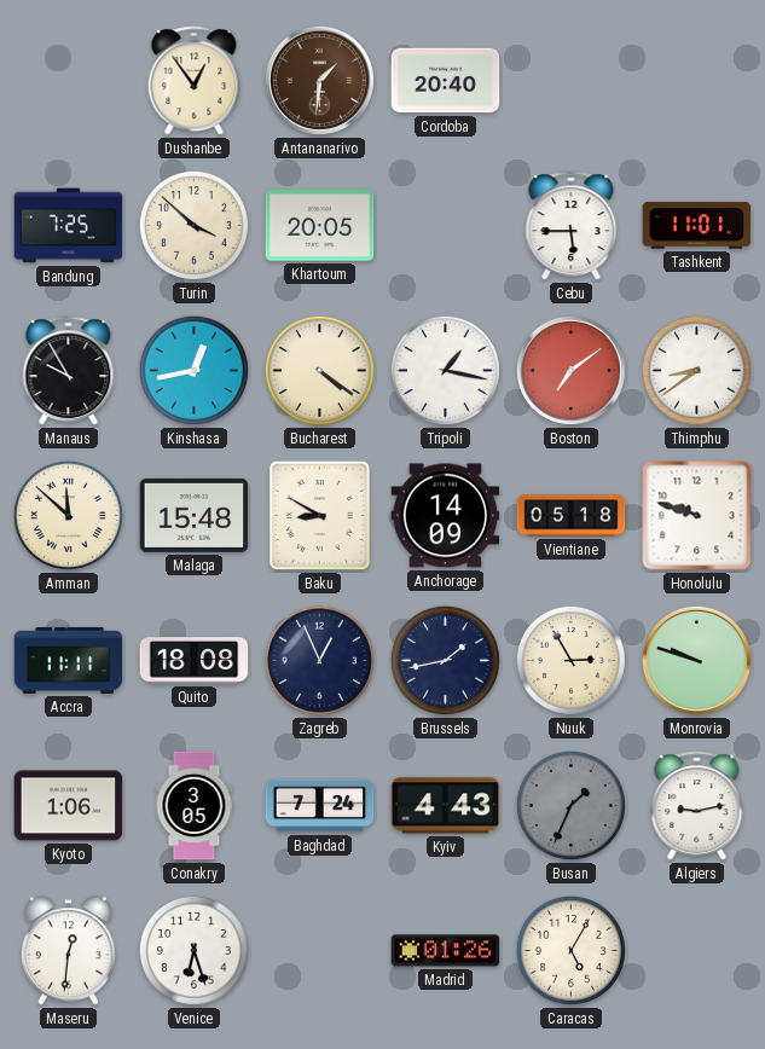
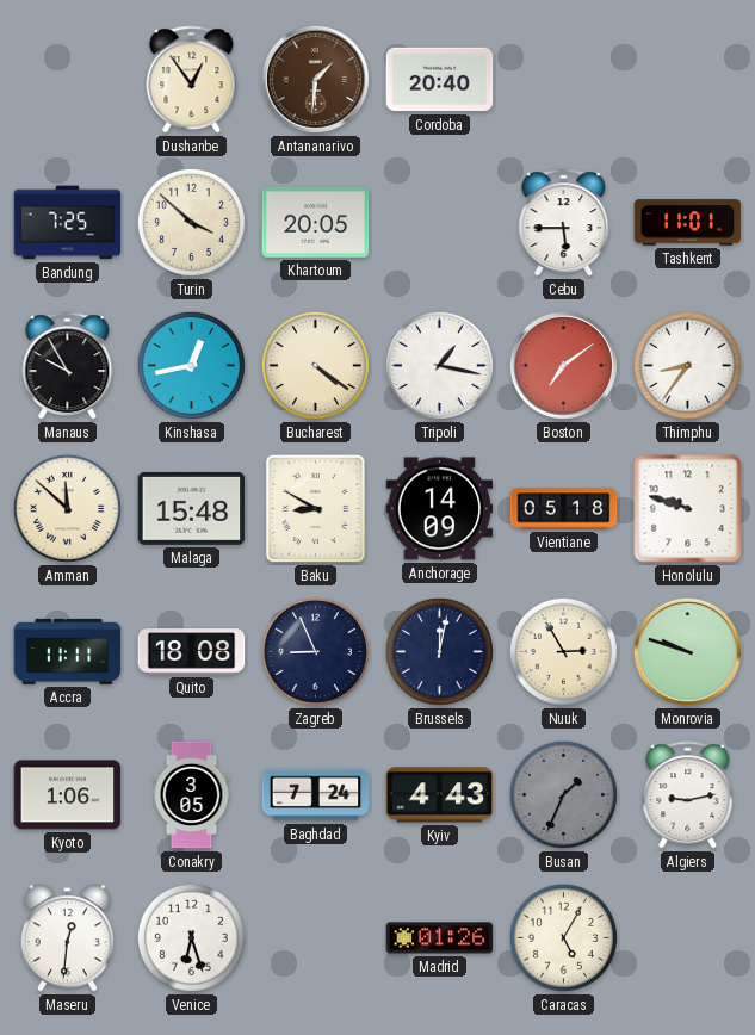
Thimphu: 8:39 -> 8:36 (687, 365)
Zagreb: 12:56 -> 8:56 (315, 651)
Brussels: 1:43 -> 12:02 (439, 651)
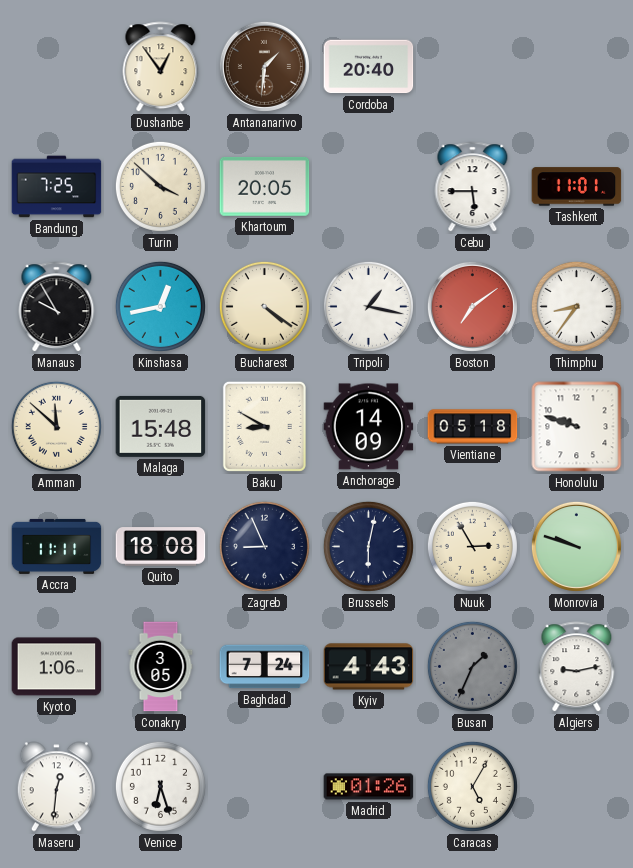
Brussels: 12:02 -> 6:02 (368, 546)
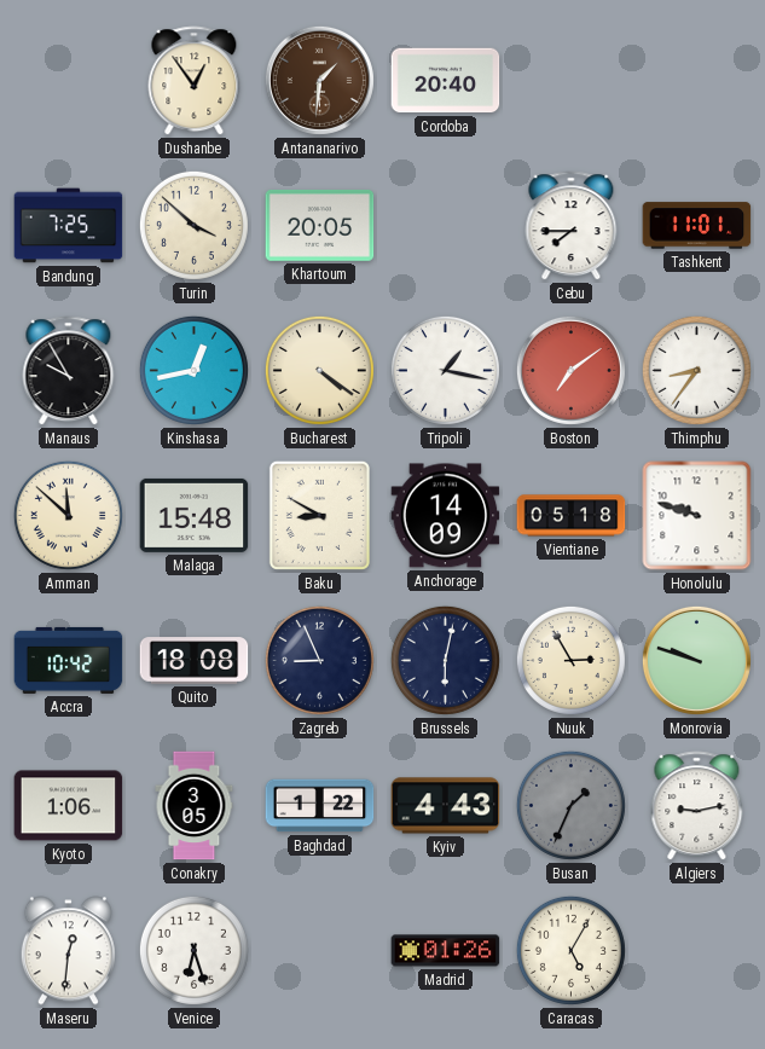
Cebu: 5:45 -> 7:45 (572, 226)
Accra: 11:11 -> 10:42 (69, 660)
Baghdad: 7:24 -> 1:22 (320, 806)
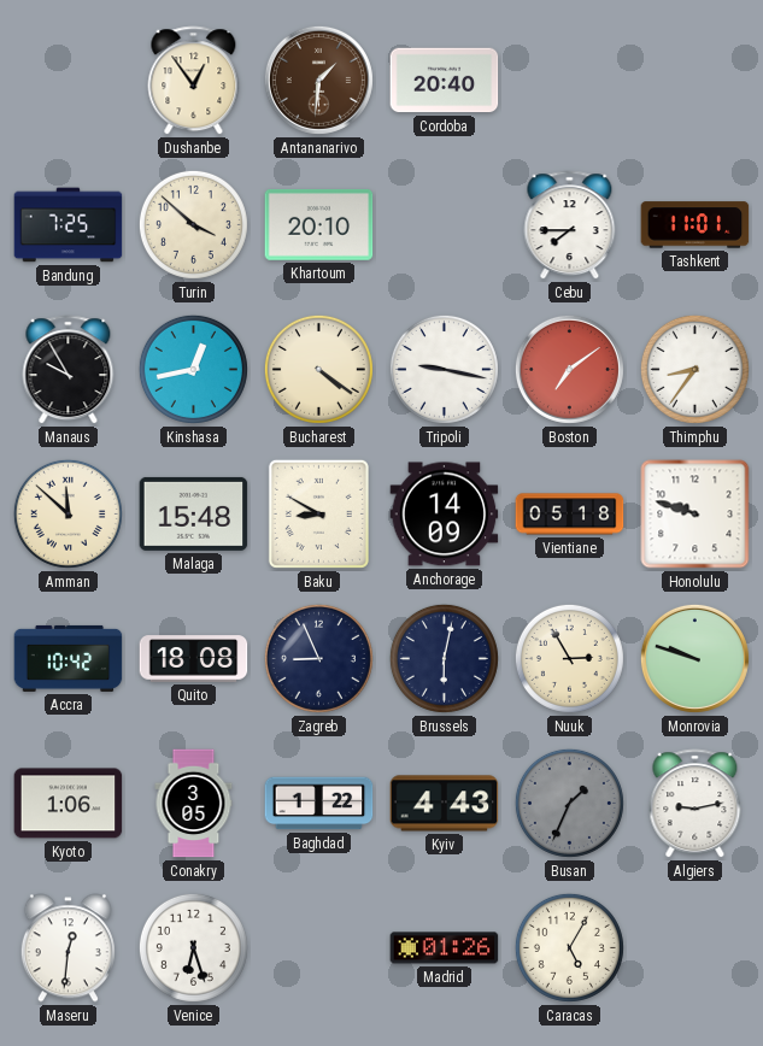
Khartoum: 20:05 -> 20:10 (319, 224)
Tripoli: 1:17 -> 9:17 (444, 369)
